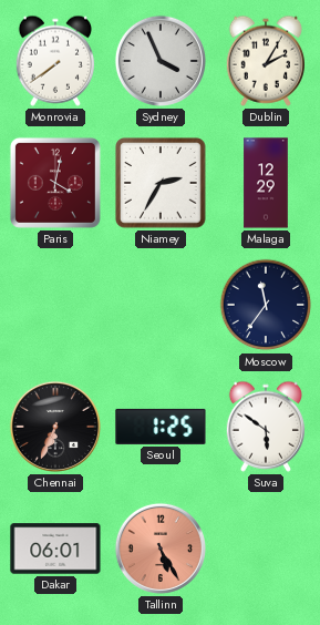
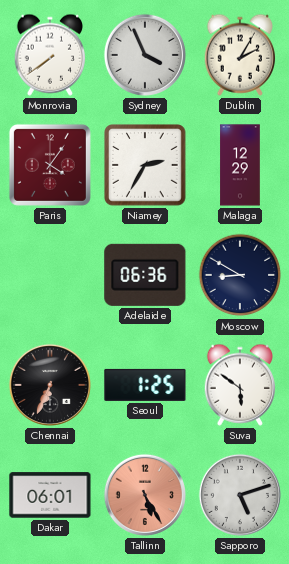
Paris: 4:02 -> 4:06 (50, 165)
Adelaide: none -> 06:36 (145, 275)
Moscow: 11:36 -> 8:50 (240, 275)
Sapporo: none -> 5:12 (240, 495)
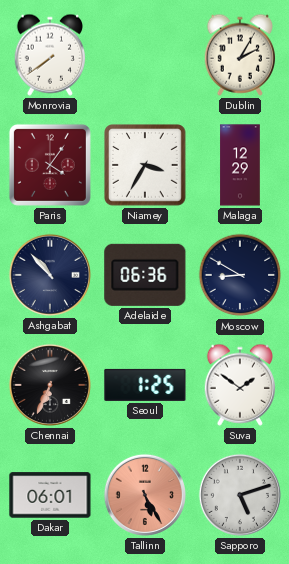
Sydney: 3:56 -> none (145, 55)
Niamey: 2:35 -> 3:35 (146, 166)
Ashgabat: none -> 10:53 (50, 275)
Suva: 5:51 -> 1:51 (239, 385)
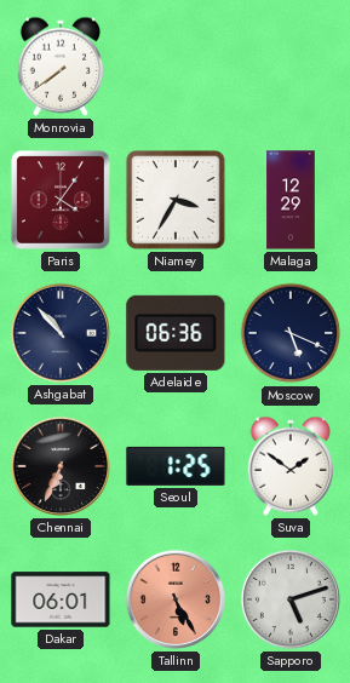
Dublin: 2:05 -> none (239, 55)
Moscow: 8:50 -> 5:19 (291, 333)
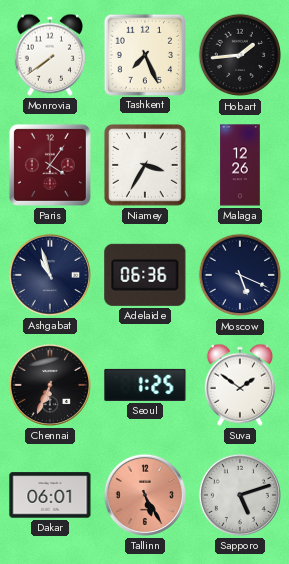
Tashkent: none -> 7:26 (144, 54)
Hobart: none -> 1:44 (240, 55)
Malaga: 12:29 -> 12:26 (240, 165)
Ashgabat: 10:53 -> 10:57 (50, 275)
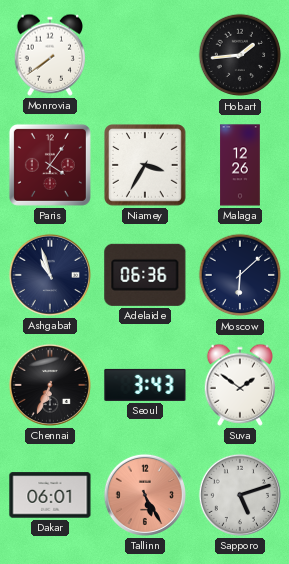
Tashkent: 7:26 -> none (144, 54)
Moscow: 5:19 -> 6:08 (240, 275)
Seoul: 1:25 -> 3:43 (145, 385)
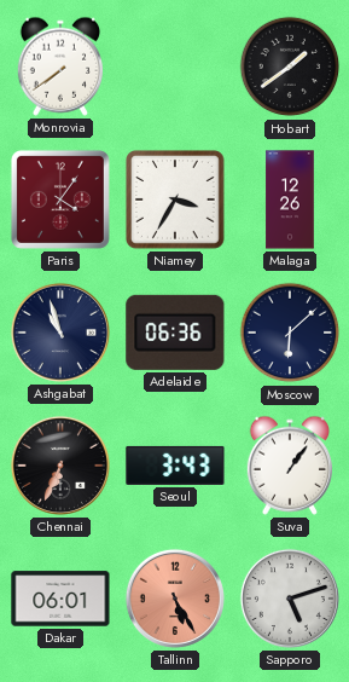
Hobart: 1:44 -> 1:39 (290, 67)
Suva: 1:51 -> 1:06 (289, 466)
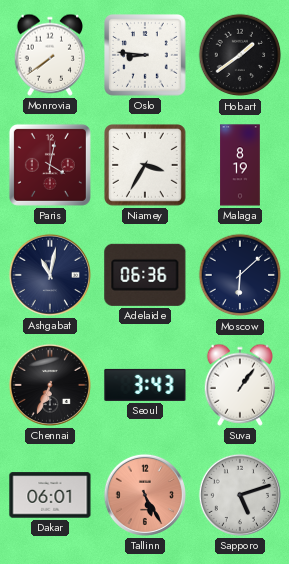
Oslo: none -> 8:46 (146, 56)
Paris: 4:06 -> 4:02 (50, 165)
Malaga: 12:26 -> 8:19 (240, 165)
Ashgabat: 10:57 -> 11:02 (50, 275)
